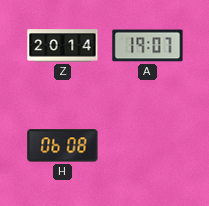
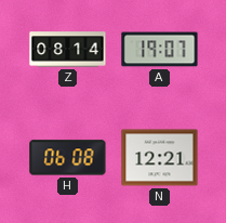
Z: 20:14 -> 08:14 (68, 50)
N: none -> 12:21 (160, 158)
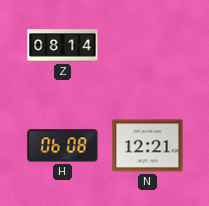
A: 19:07 -> none (160, 50)
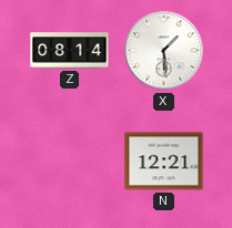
X: none -> 1:29 (164, 51)
H: 06:08 -> none (63, 146)
